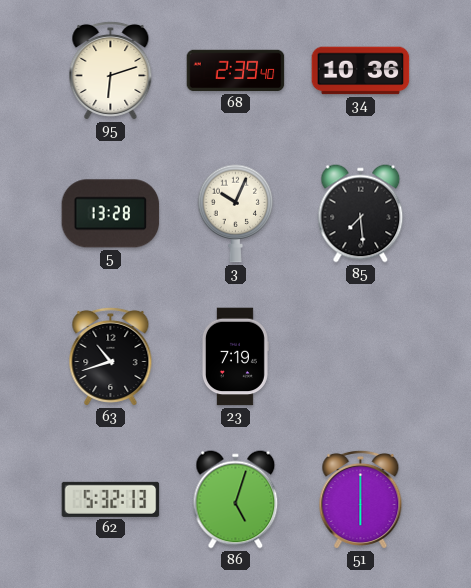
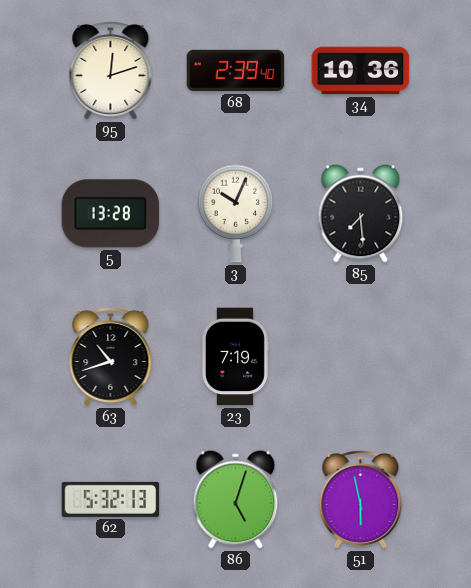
95: 6:12 -> 12:12 (111, 70)
51: 6:00 -> 5:58 (361, 499)
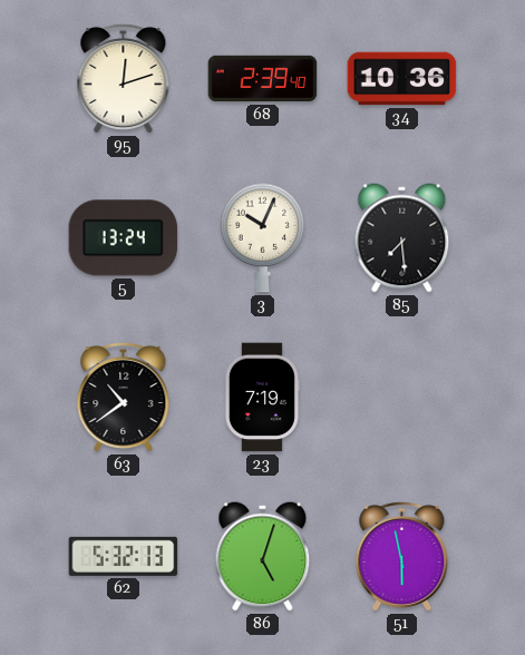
5: 13:28 -> 13:24 (124, 238)
63: 10:42 -> 10:39 (124, 397)
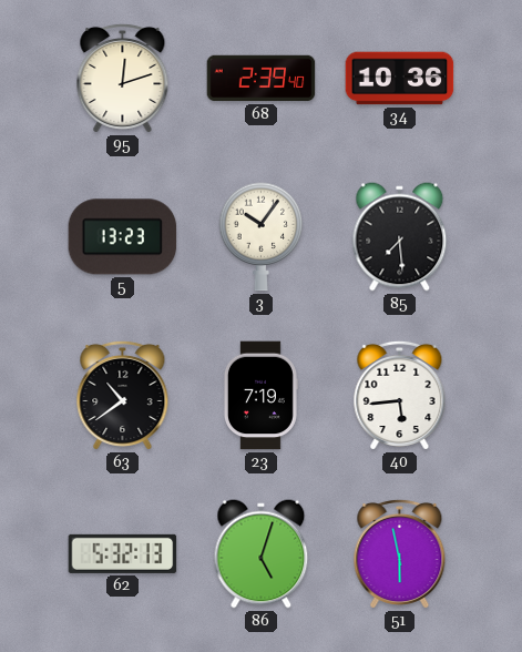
5: 13:24 -> 13:23 (123, 237)
3: 10:04 -> 10:06 (262, 237)
40: none -> 5:44 (400, 395)
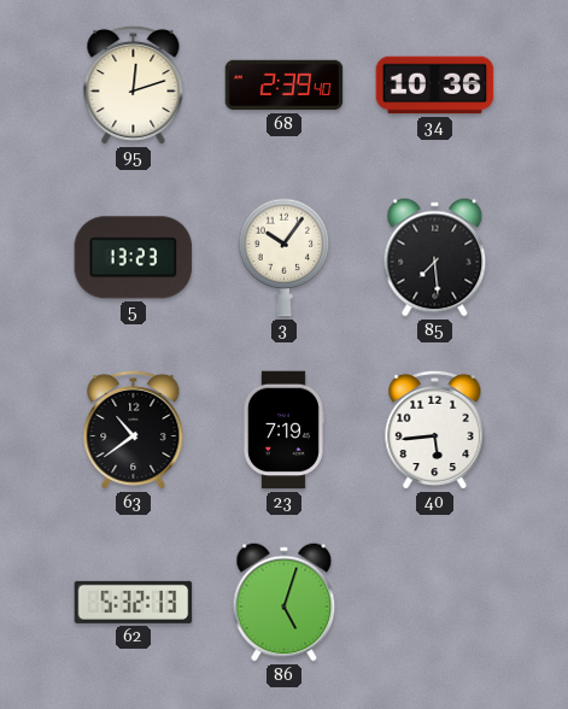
51: 5:58 -> none (400, 553)
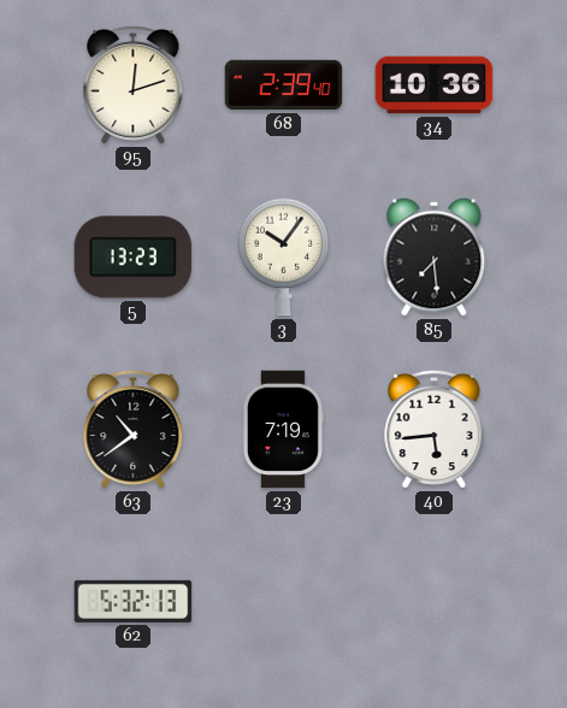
86: 5:03 -> none (285, 603)
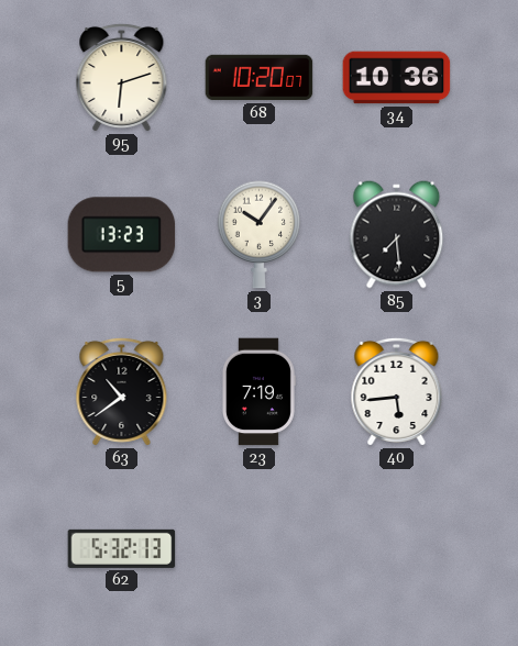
95: 12:12 -> 6:12 (122, 77)
68: 2:39 -> 10:20 (260, 78)
